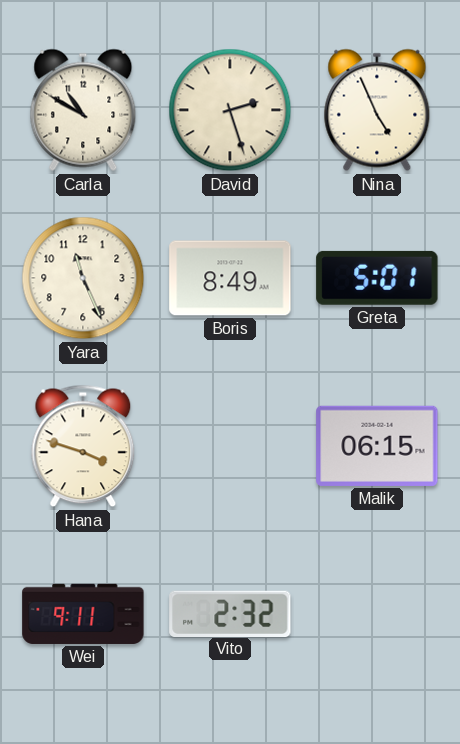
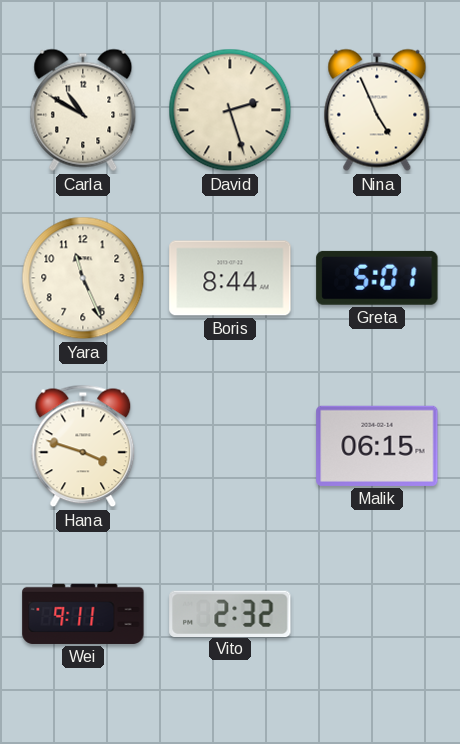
Boris: 8:49 -> 8:44 (230, 278)
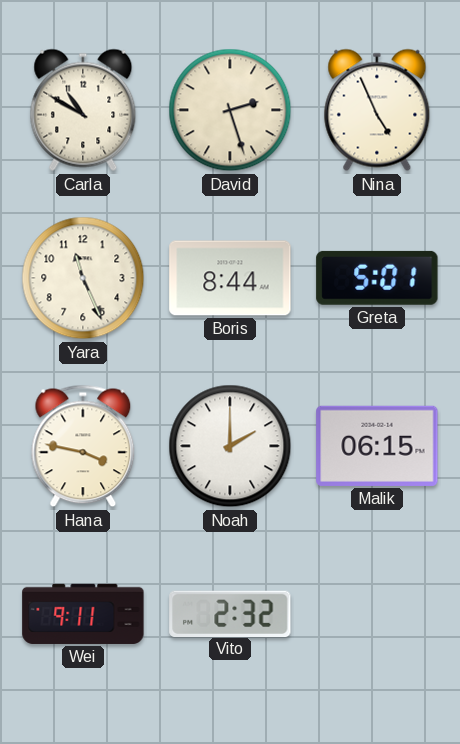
Hana: 3:48 -> 3:47 (83, 446)
Noah: none -> 2:00 (230, 446)
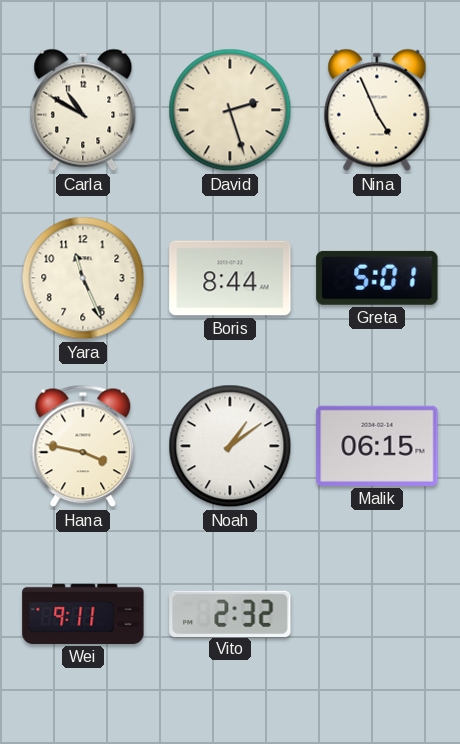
Noah: 2:00 -> 1:09 (230, 446)
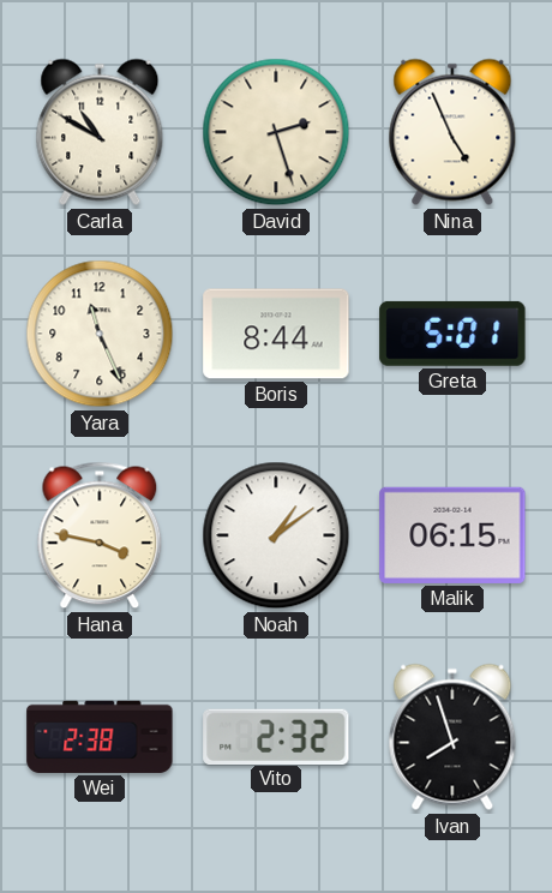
Wei: 9:11 -> 2:38 (100, 737)
Ivan: none -> 7:57 (452, 737)
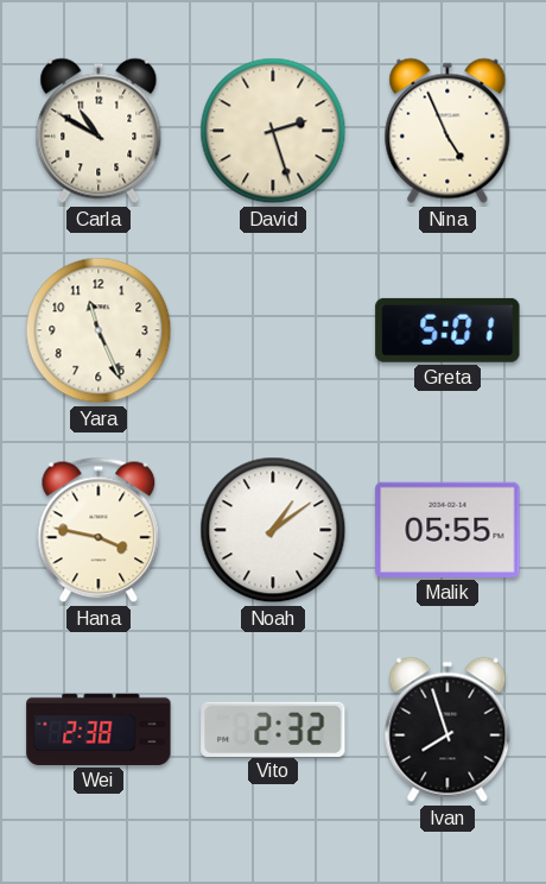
Boris: 8:44 -> none (276, 334)
Malik: 06:15 -> 05:55 (447, 530)
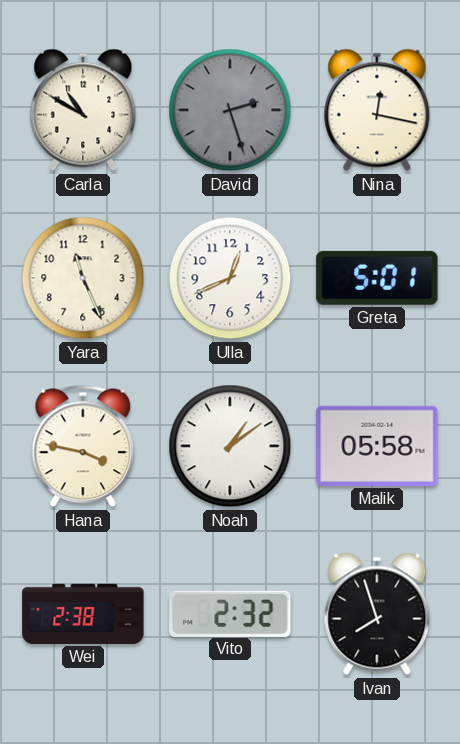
David dial: cream -> grey (230, 110)
Nina: 4:56 -> 12:17 (377, 110)
Ulla: none -> 12:41 (230, 278)
Malik: 05:55 -> 05:58 (377, 446)
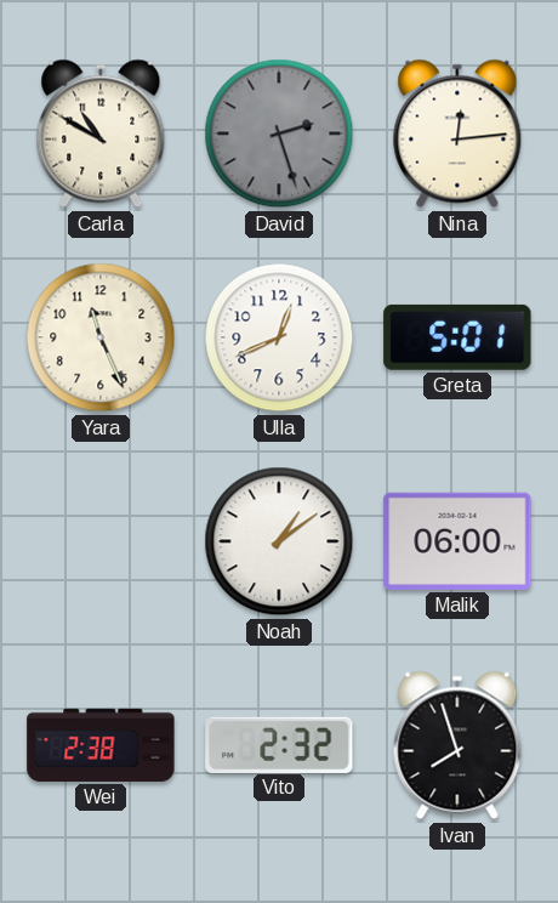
Nina: 12:17 -> 12:14 (457, 134)
Hana: 3:47 -> none (83, 446)
Malik: 05:58 -> 06:00 (457, 541)
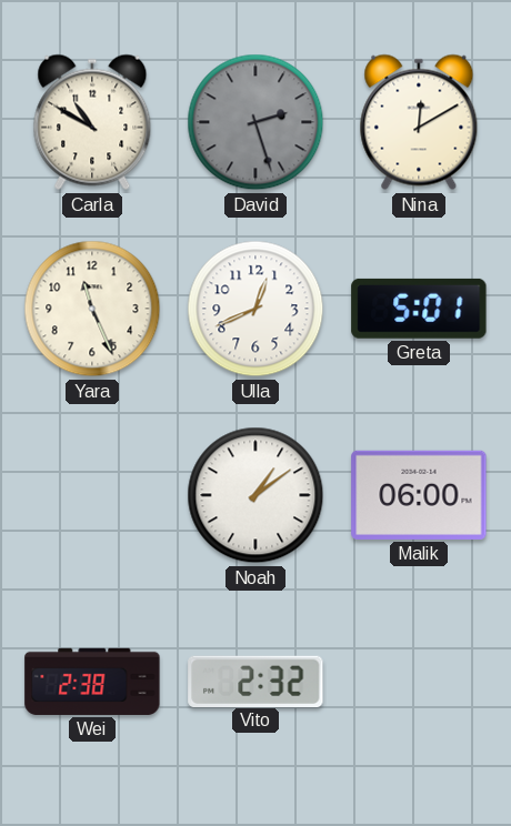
Nina: 12:14 -> 12:10 (419, 122)
Ivan: 7:57 -> none (457, 745)
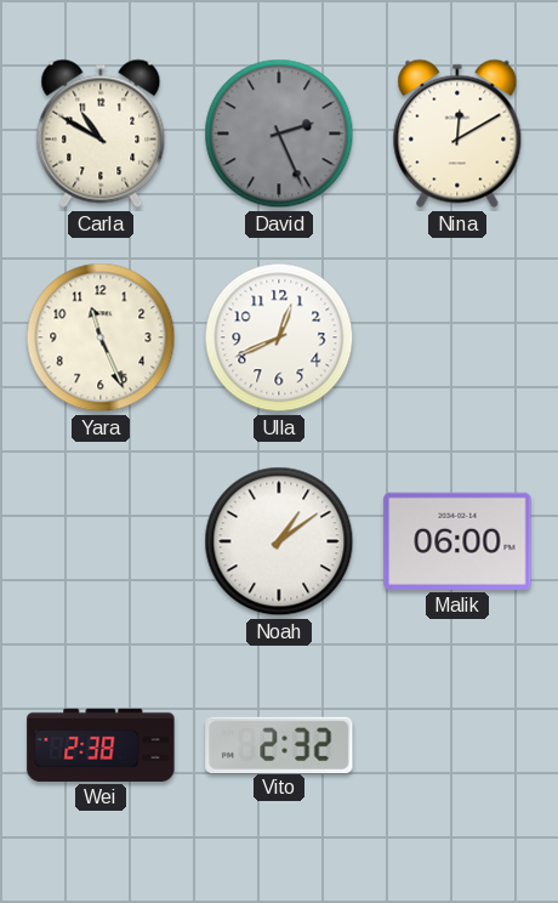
David: 2:27 -> 2:26 (279, 134)
Greta: 5:01 -> none (419, 309)
